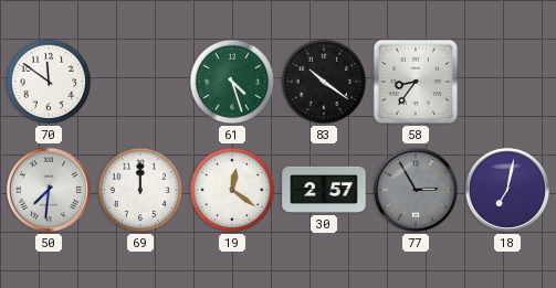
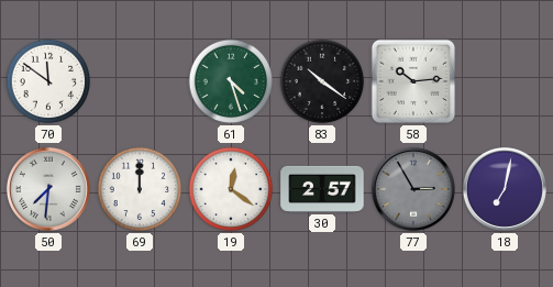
58: 8:36 -> 10:14 (413, 81)
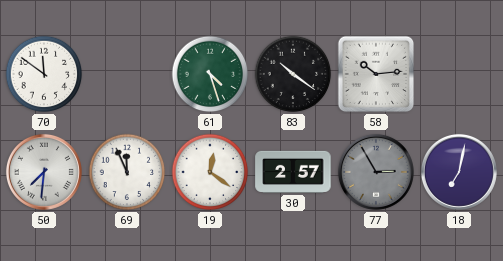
69: 12:00 -> 11:56 (127, 172)
